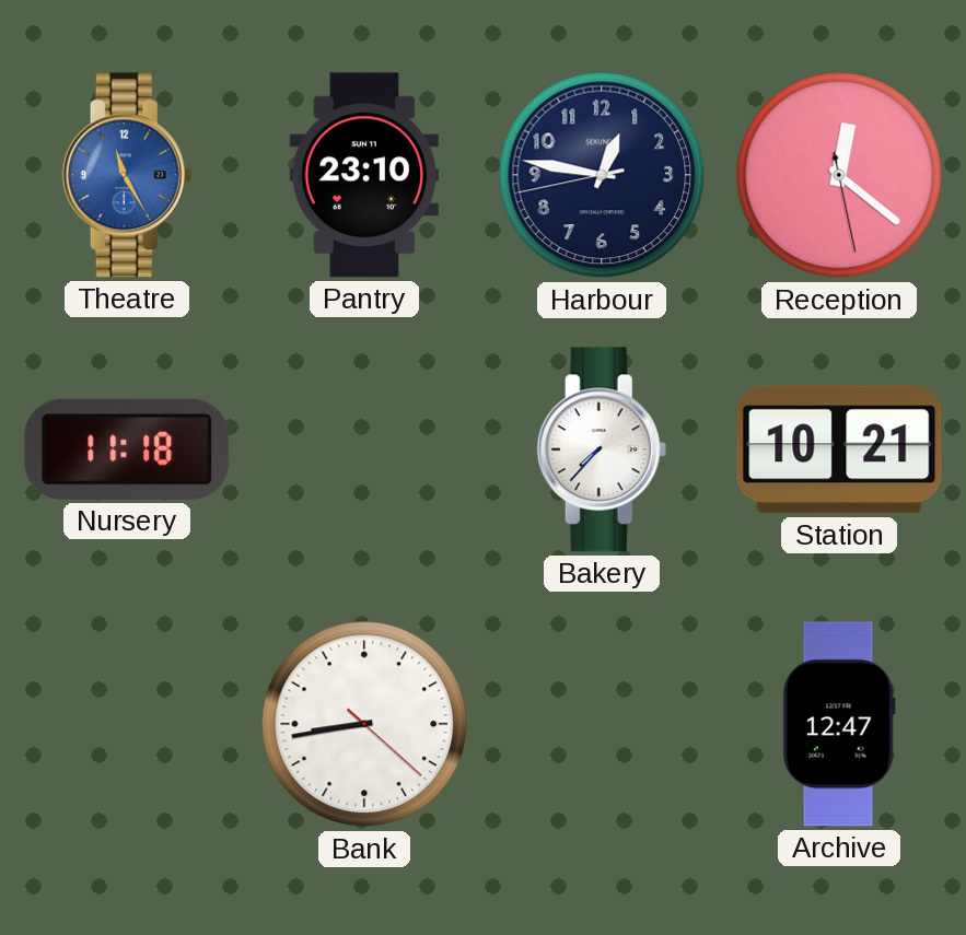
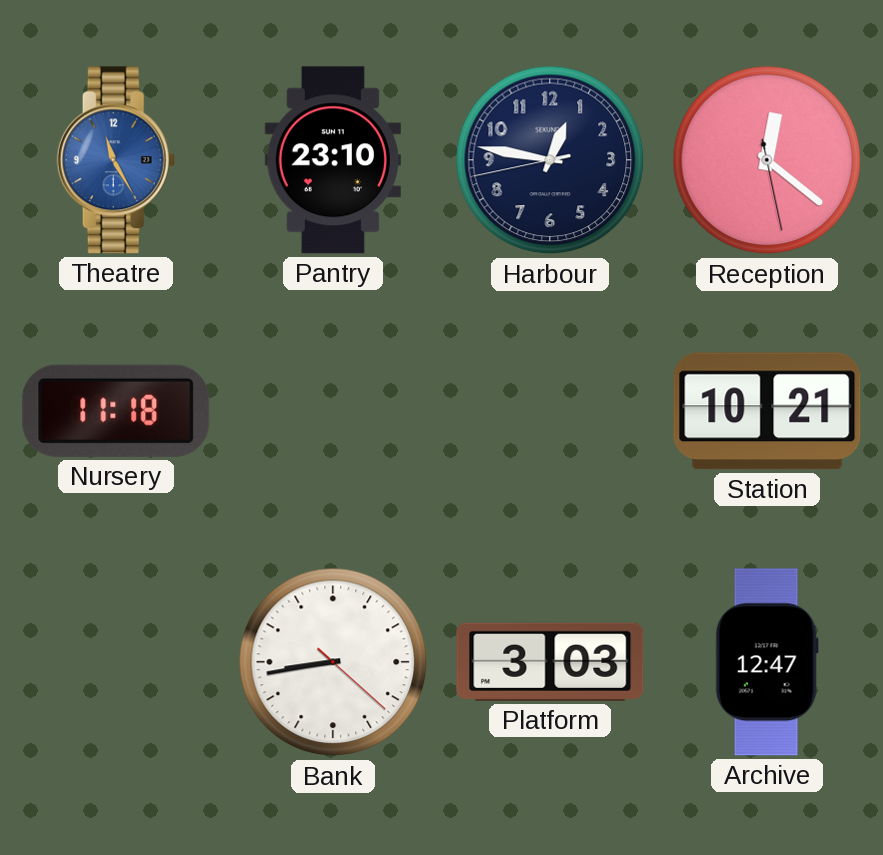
Bakery: 7:37 -> none (602, 449)
Platform: none -> 3:03 (550, 662)
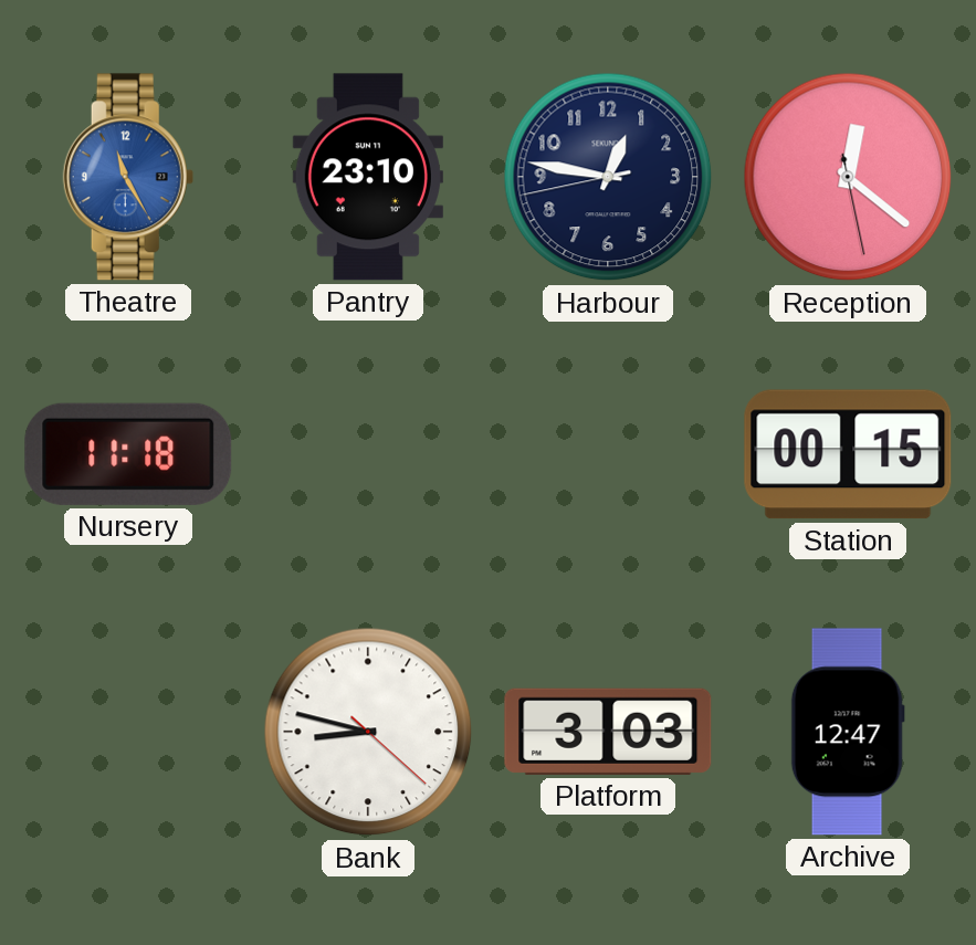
Station: 10:21 -> 00:15 (848, 454)
Bank: 8:43 -> 8:47 (368, 732)
